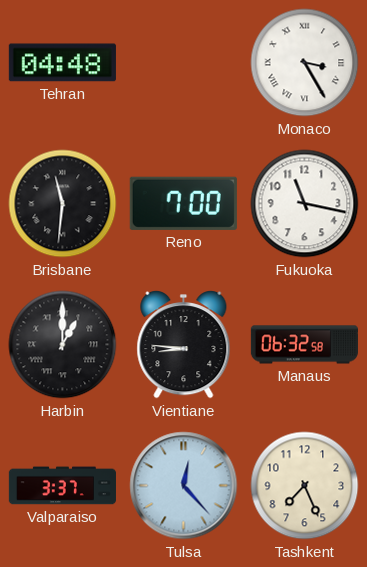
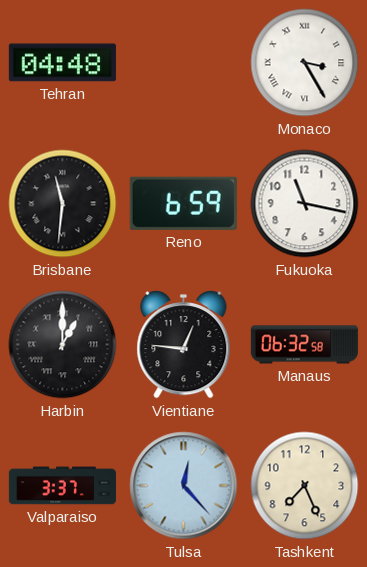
Reno: 7:00 -> 6:59 (183, 203)
Vientiane: 8:46 -> 12:46 (184, 345)
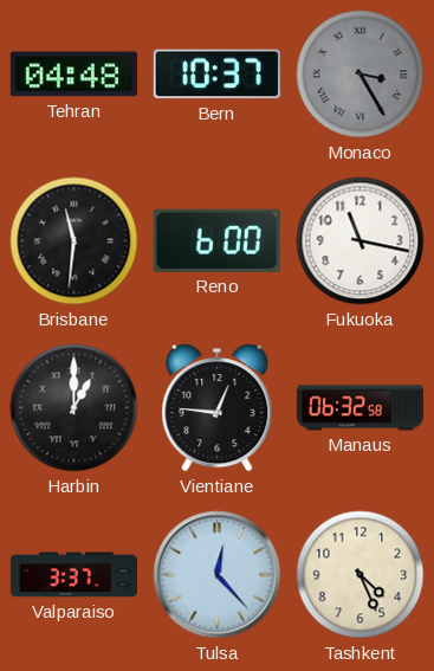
Bern: none -> 10:37 (216, 75)
Monaco dial: white -> grey (361, 75)
Reno: 6:59 -> 6:00 (216, 240)
Tashkent: 7:26 -> 4:26 (361, 575)
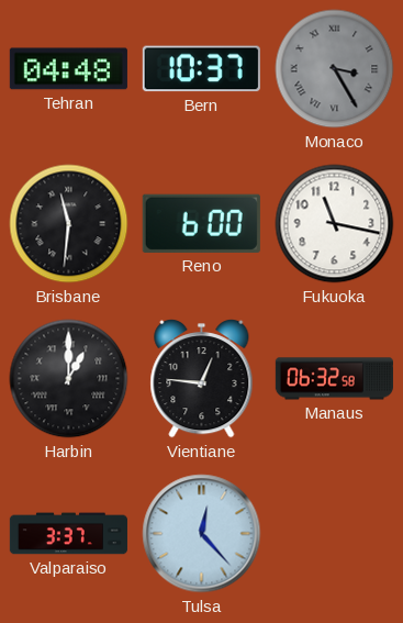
Tashkent: 4:26 -> none (361, 575)
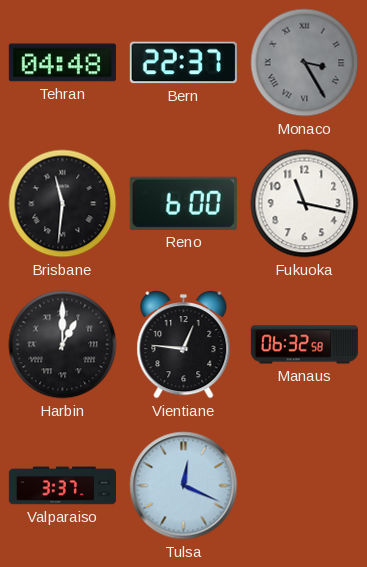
Bern: 10:37 -> 22:37 (183, 63)
Tulsa: 12:23 -> 12:19 (184, 486)
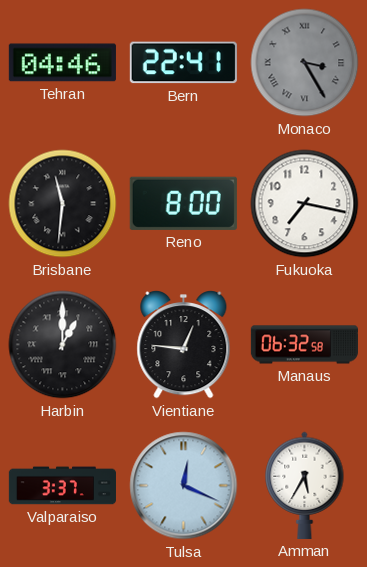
Tehran: 04:48 -> 04:46 (62, 63)
Bern: 22:37 -> 22:41 (183, 63)
Reno: 6:00 -> 8:00 (183, 203)
Fukuoka: 11:17 -> 7:17 (305, 204)
Amman: none -> 5:35 (305, 485)
